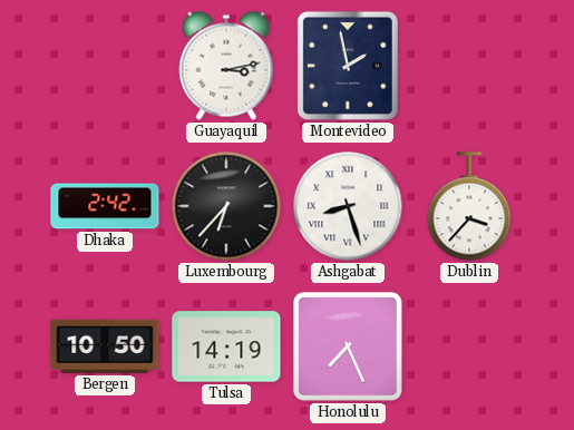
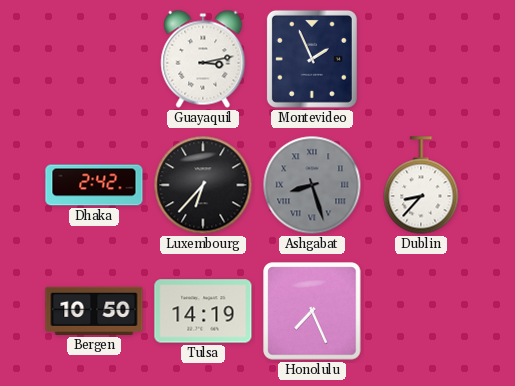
Montevideo: 1:58 -> 1:56 (312, 59)
Ashgabat dial: white -> grey (312, 185)
Dublin: 3:37 -> 8:37 (421, 185)
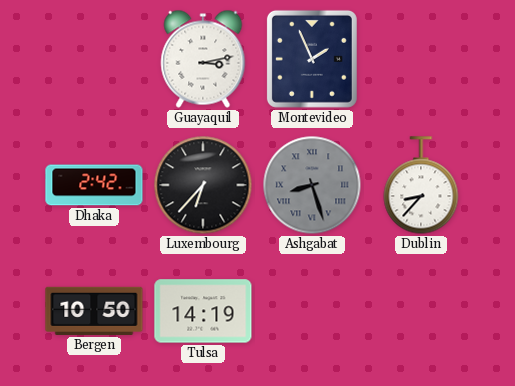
Honolulu: 7:26 -> none (312, 311)
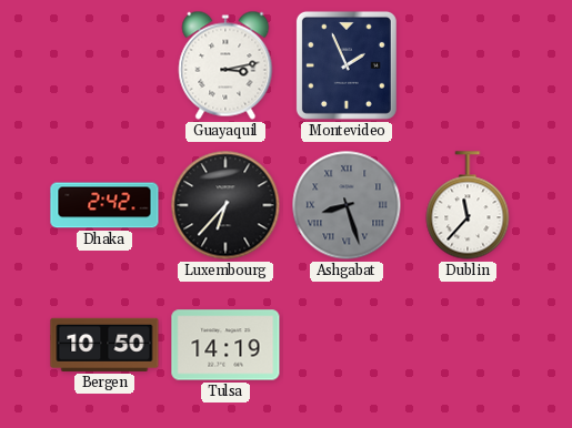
Dublin: 8:37 -> 11:37 (468, 205)
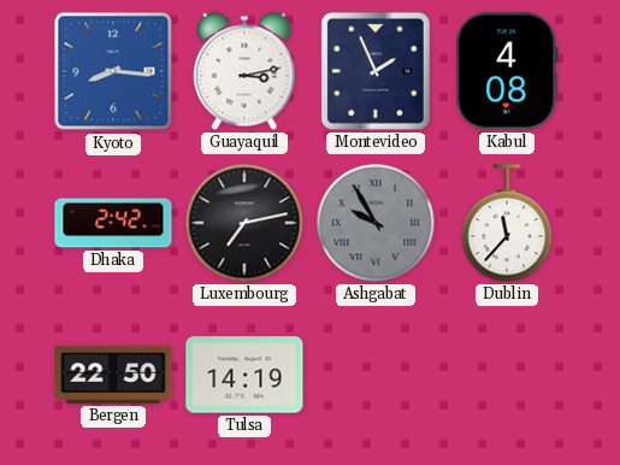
Kyoto: none -> 8:16 (113, 71)
Kabul: none -> 4:08 (507, 71)
Luxembourg: 6:37 -> 7:13 (244, 223)
Ashgabat: 8:27 -> 9:55 (376, 223)
Bergen: 10:50 -> 22:50 (113, 375)
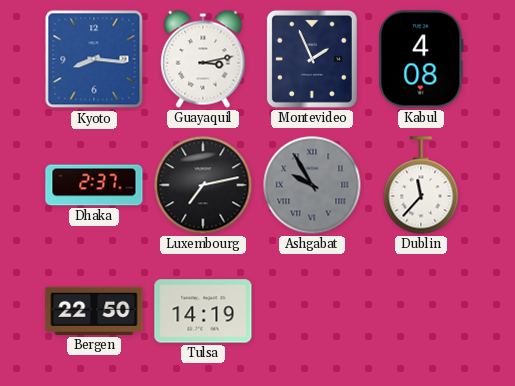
Dhaka: 2:42 -> 2:37 (94, 185)
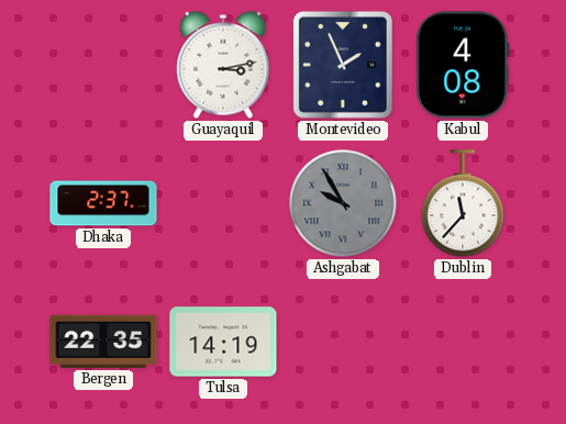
Kyoto: 8:16 -> none (94, 59)
Luxembourg: 7:13 -> none (203, 185)
Bergen: 22:50 -> 22:35 (103, 342)
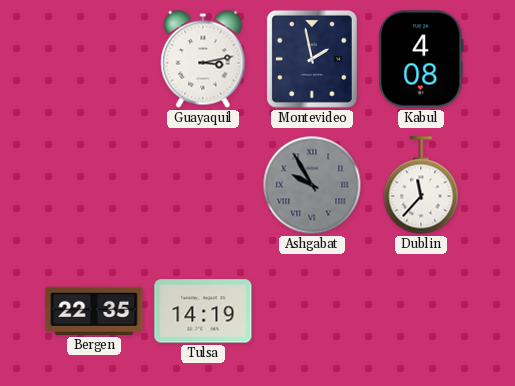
Montevideo: 1:56 -> 1:58 (312, 59)
Dhaka: 2:37 -> none (103, 203)
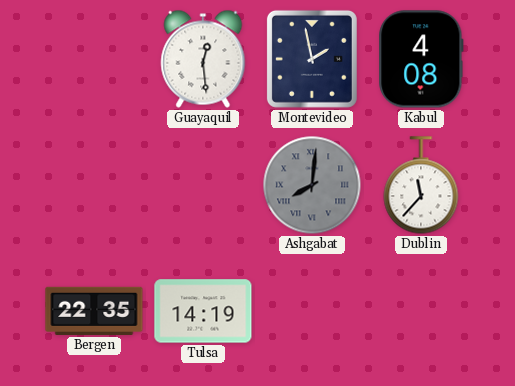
Guayaquil: 3:13 -> 12:29 (203, 59)
Ashgabat: 9:55 -> 8:01 (312, 185)
